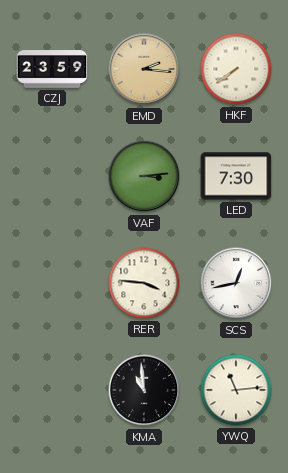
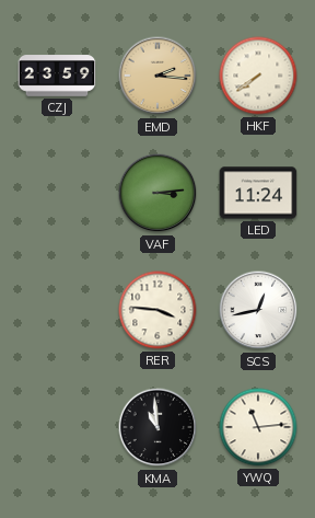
LED: 7:30 -> 11:24 (258, 193)
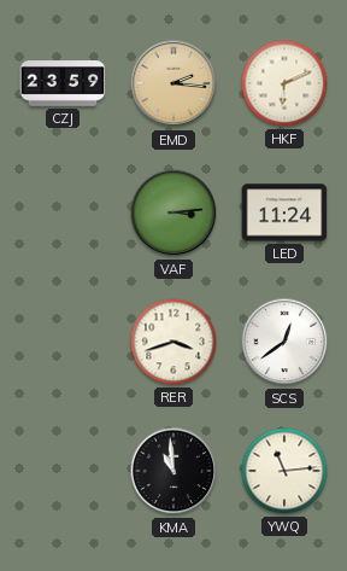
HKF: 7:39 -> 6:11 (284, 83)
RER: 3:46 -> 3:42 (173, 342)
SCS: 12:43 -> 12:39 (284, 342)
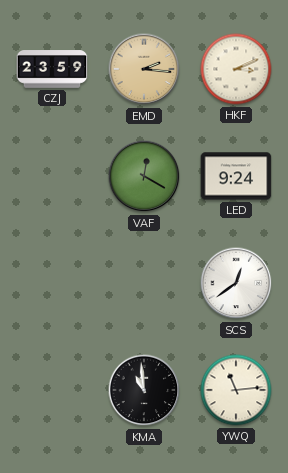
HKF: 6:11 -> 3:11 (236, 69)
VAF: 3:14 -> 12:20 (144, 176)
LED: 11:24 -> 9:24 (236, 176)
RER: 3:42 -> none (173, 342)
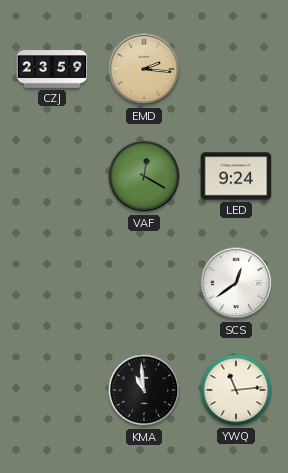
HKF: 3:11 -> none (236, 69)
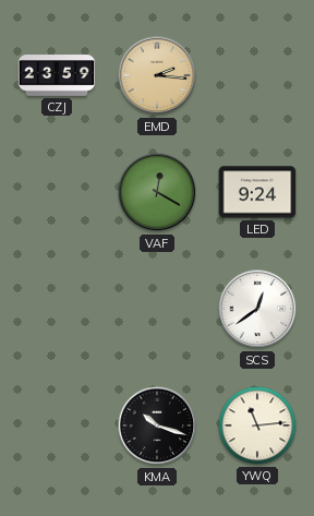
KMA: 10:59 -> 10:18 (157, 425)
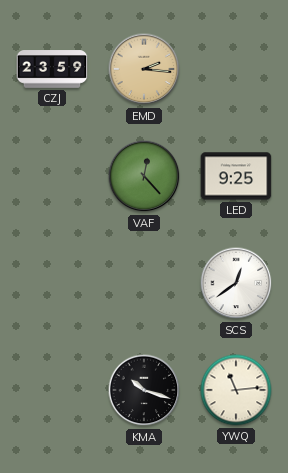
VAF: 12:20 -> 12:23 (144, 176)
LED: 9:24 -> 9:25 (236, 176)
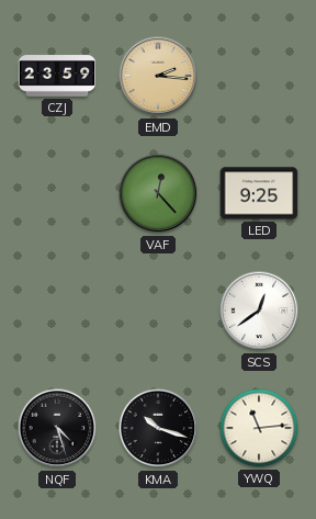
NQF: none -> 4:27 (57, 428)
